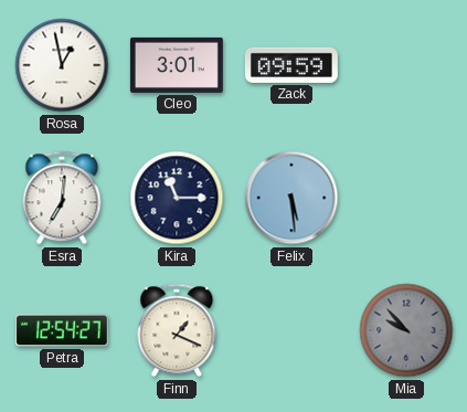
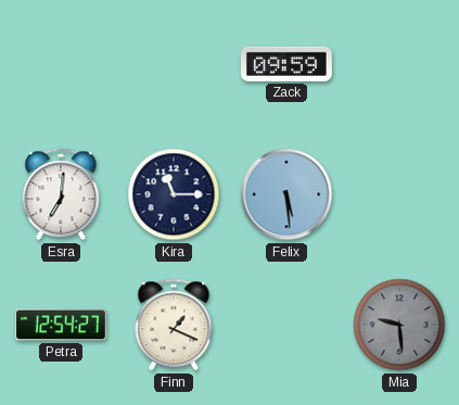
Rosa: 12:58 -> none (62, 65)
Cleo: 3:01 -> none (177, 65)
Mia: 9:53 -> 9:29 (399, 325)
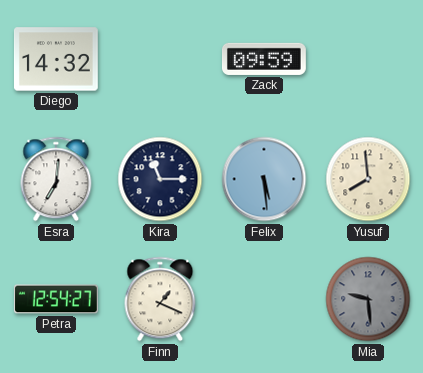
Diego: none -> 14:32 (56, 59)
Yusuf: none -> 7:59 (368, 179)
